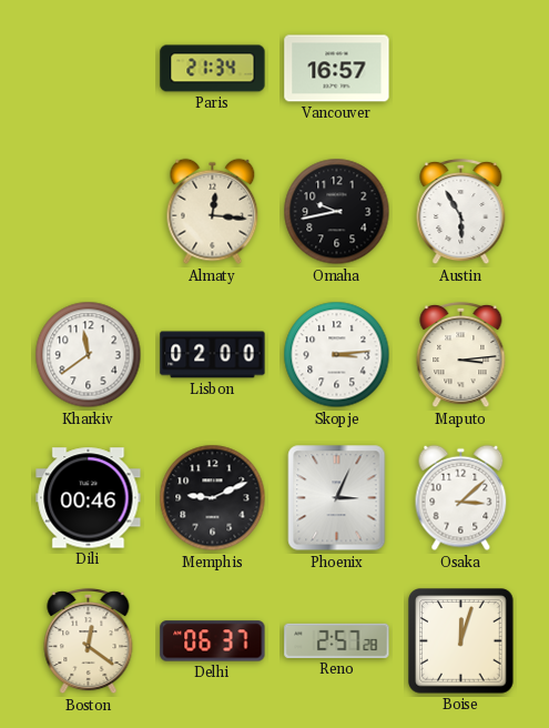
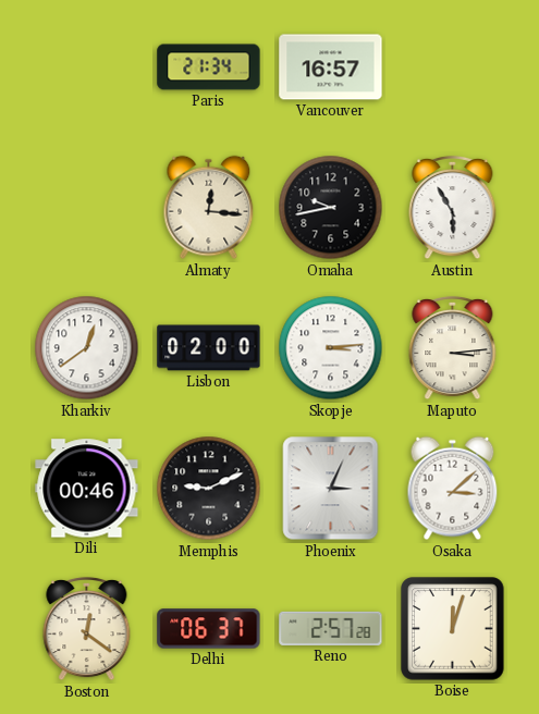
Kharkiv: 11:39 -> 12:39 (87, 348)
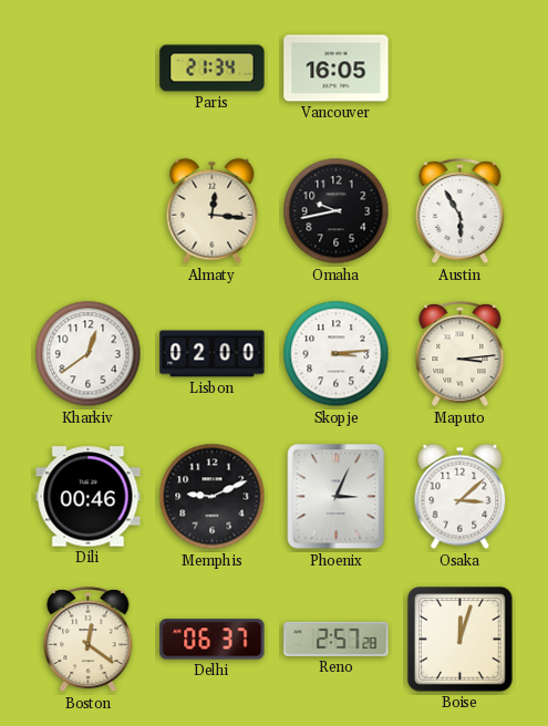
Vancouver: 16:57 -> 16:05 (337, 69)
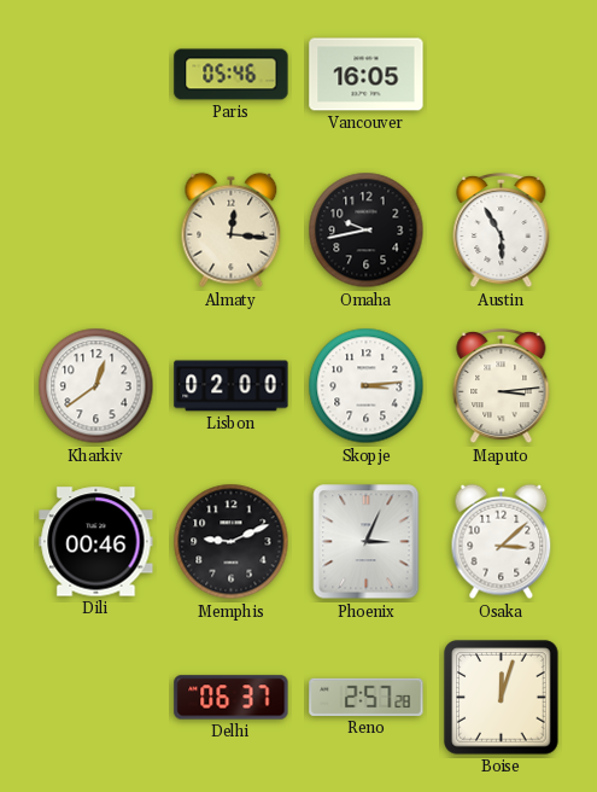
Paris: 21:34 -> 05:46 (232, 75)
Boston: 12:21 -> none (89, 640)
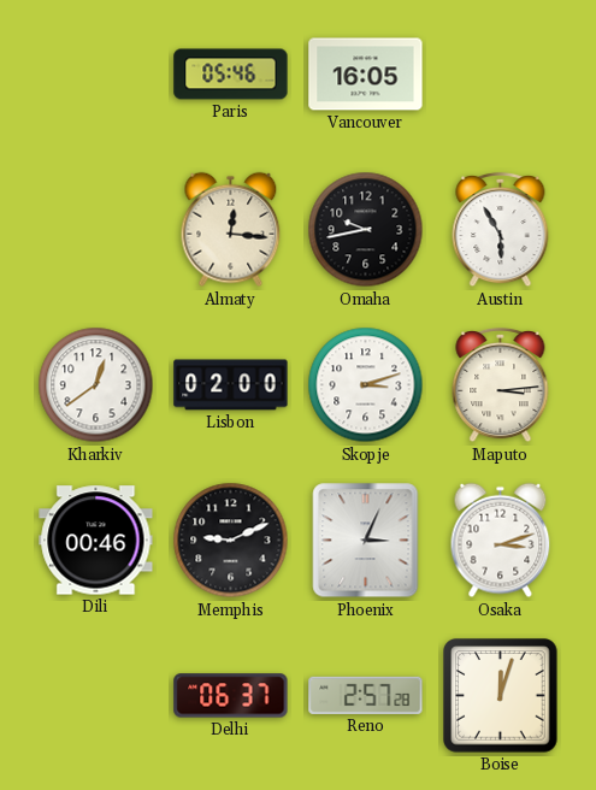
Skopje: 3:14 -> 3:12 (366, 385)
Osaka: 3:08 -> 3:12 (501, 541)
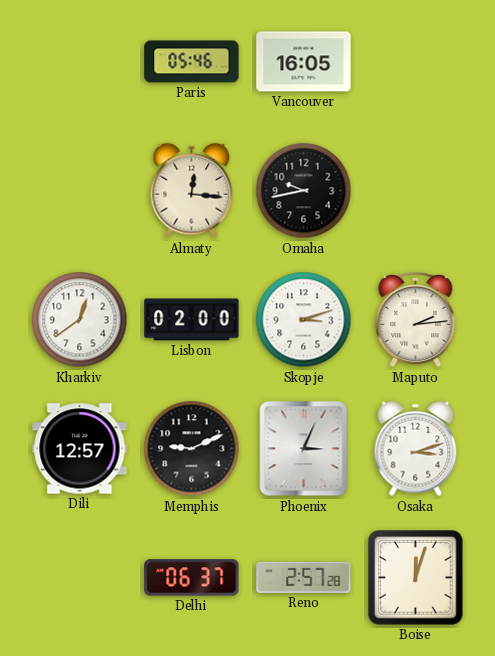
Austin: 5:55 -> none (501, 230)
Maputo: 3:14 -> 2:14 (416, 320)
Dili: 00:46 -> 12:57 (80, 449)
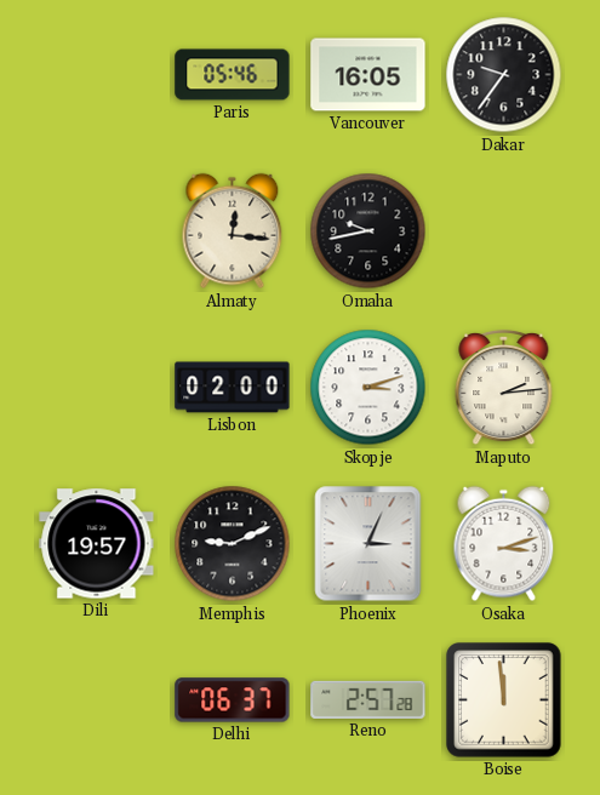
Dakar: none -> 9:36 (504, 75)
Kharkiv: 12:39 -> none (80, 320)
Dili: 12:57 -> 19:57 (97, 544)
Boise: 12:03 -> 11:59 (504, 700)
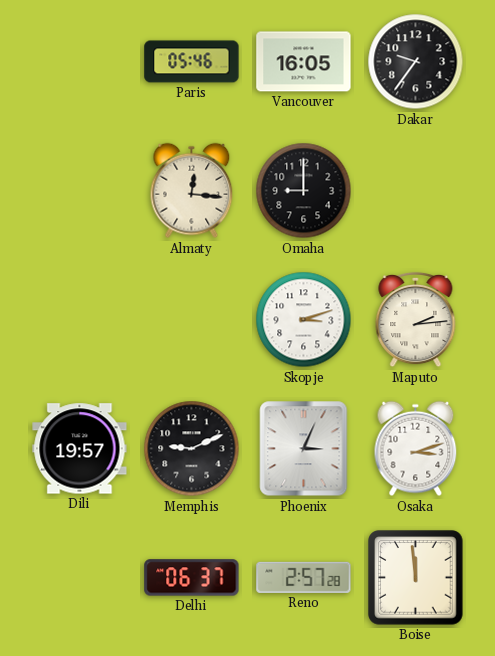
Omaha: 9:43 -> 9:00 (304, 191)
Lisbon: 02:00 -> none (233, 388)
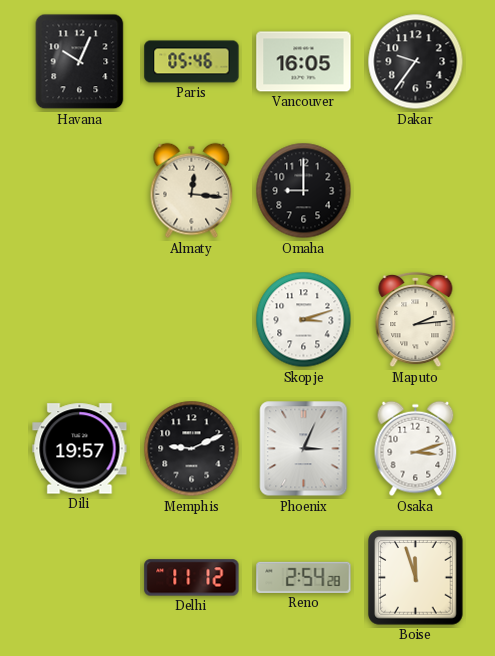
Havana: none -> 10:04 (80, 62)
Delhi: 06:37 -> 11:12 (192, 578)
Reno: 2:57 -> 2:54 (304, 577)
Boise: 11:59 -> 11:57 (416, 578)
